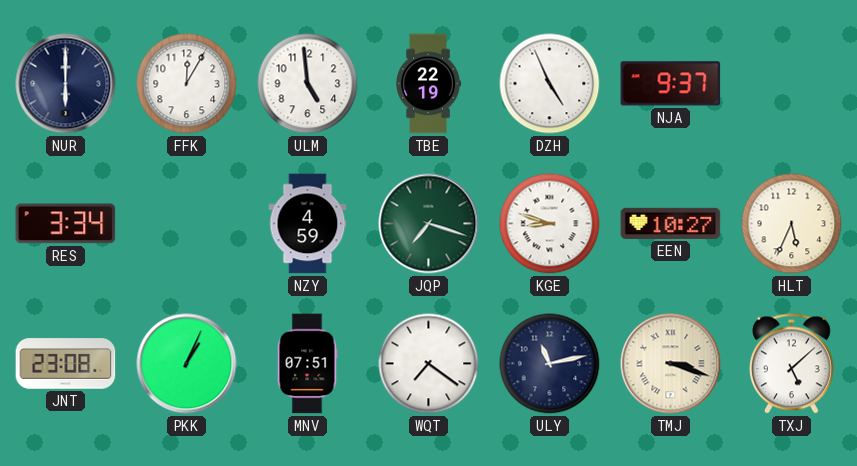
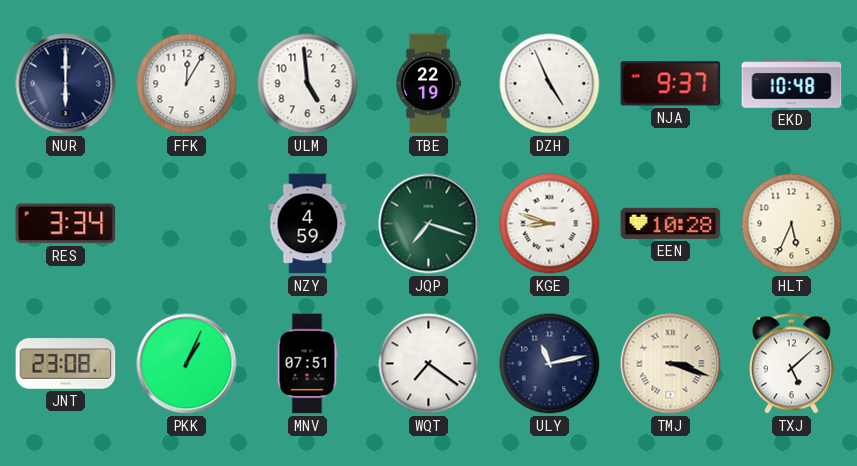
EKD: none -> 10:48 (792, 84)
EEN: 10:27 -> 10:28 (671, 223)
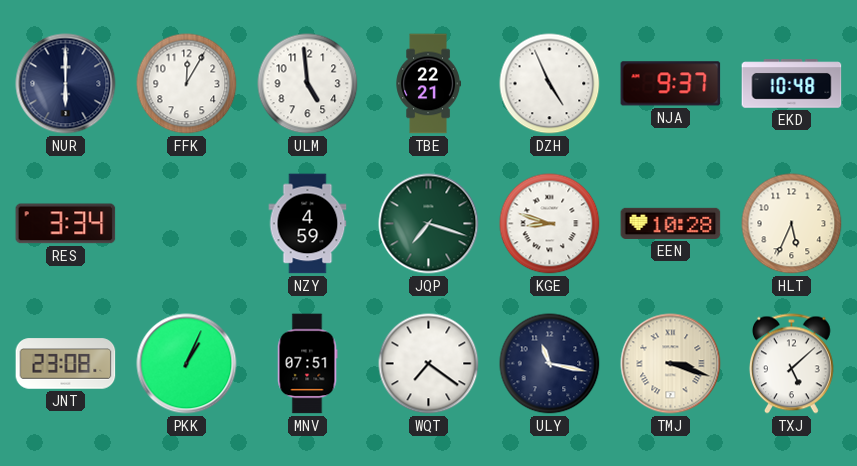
TBE: 22:19 -> 22:21 (428, 84)
ULY: 11:13 -> 11:17 (550, 364)
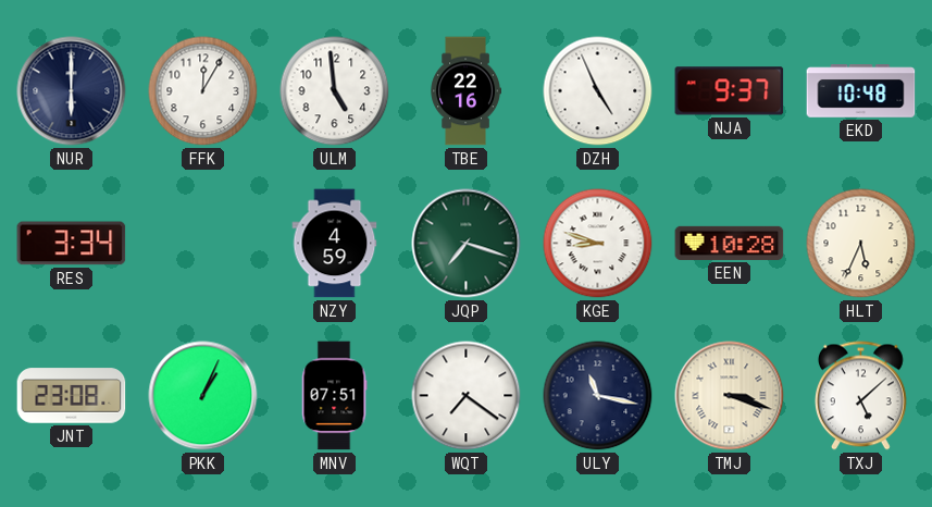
TBE: 22:21 -> 22:16 (465, 91)
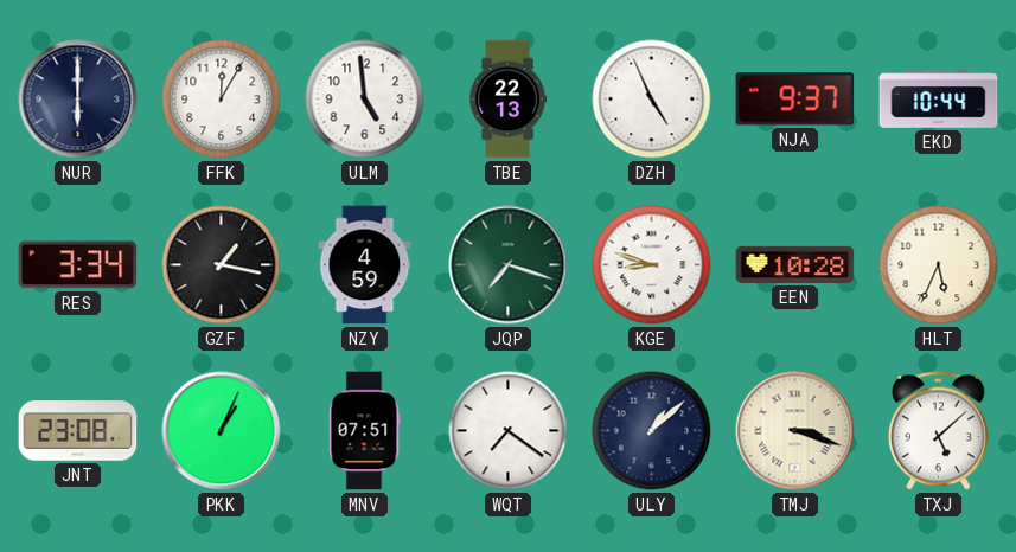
TBE: 22:16 -> 22:13 (507, 100)
EKD: 10:48 -> 10:44 (939, 100)
GZF: none -> 1:17 (222, 265)
ULY: 11:17 -> 1:08 (652, 431)
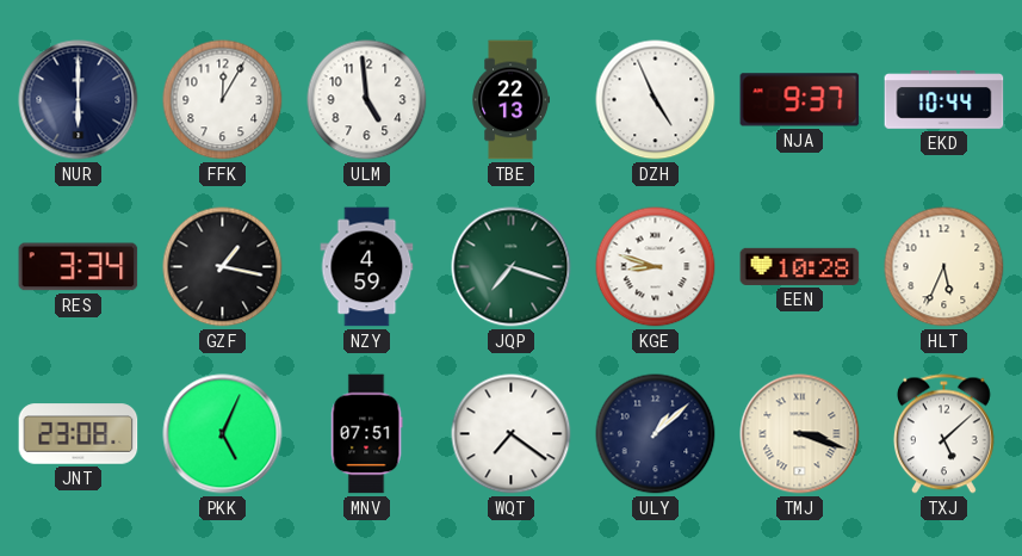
PKK: 1:04 -> 5:04 (223, 434)
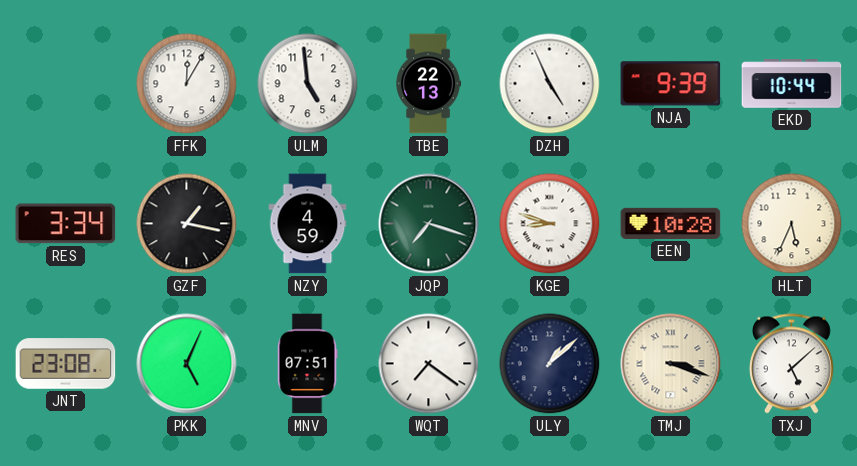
NUR: 6:00 -> none (79, 100)
NJA: 9:37 -> 9:39 (671, 84)
